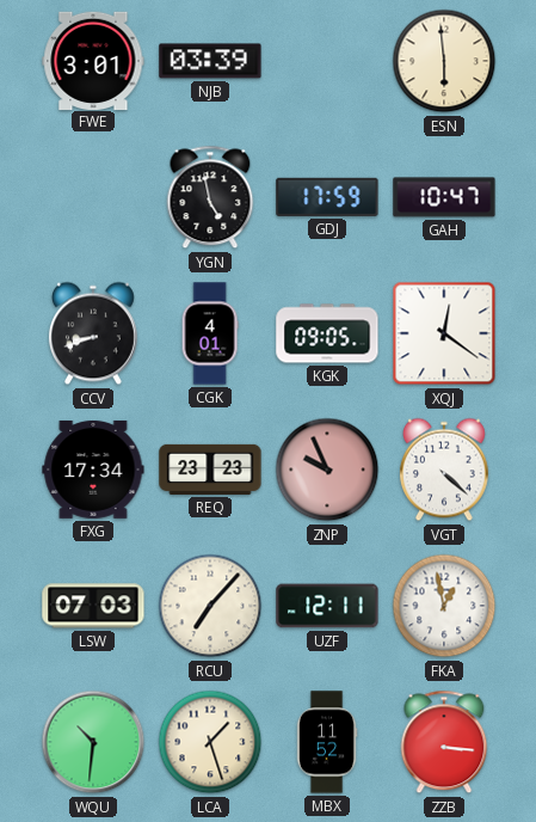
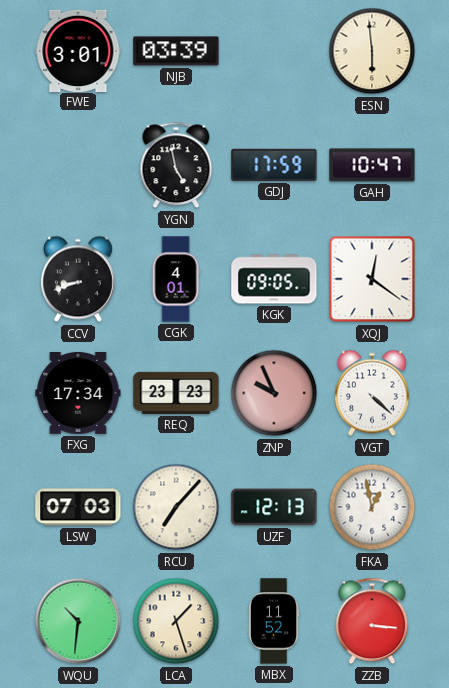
UZF: 12:11 -> 12:13 (274, 507)
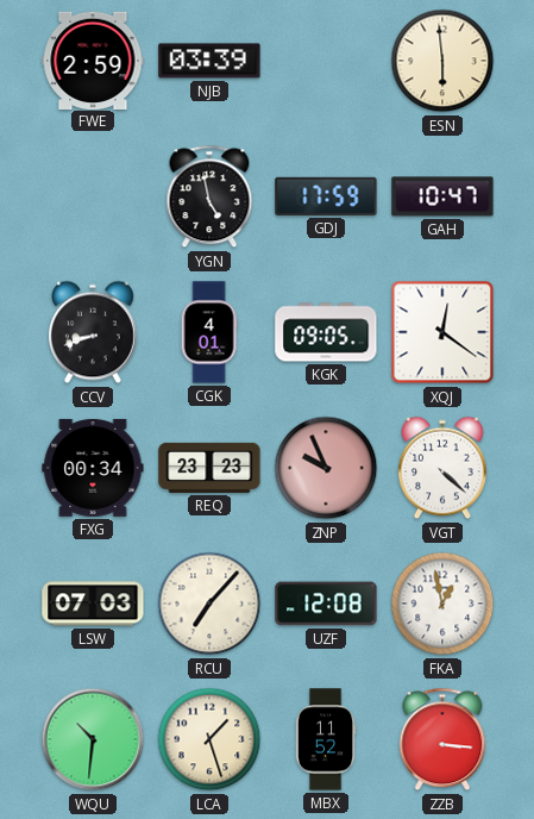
FWE: 3:01 -> 2:59 (93, 60)
FXG: 17:34 -> 00:34 (93, 468)
UZF: 12:13 -> 12:08 (326, 604)
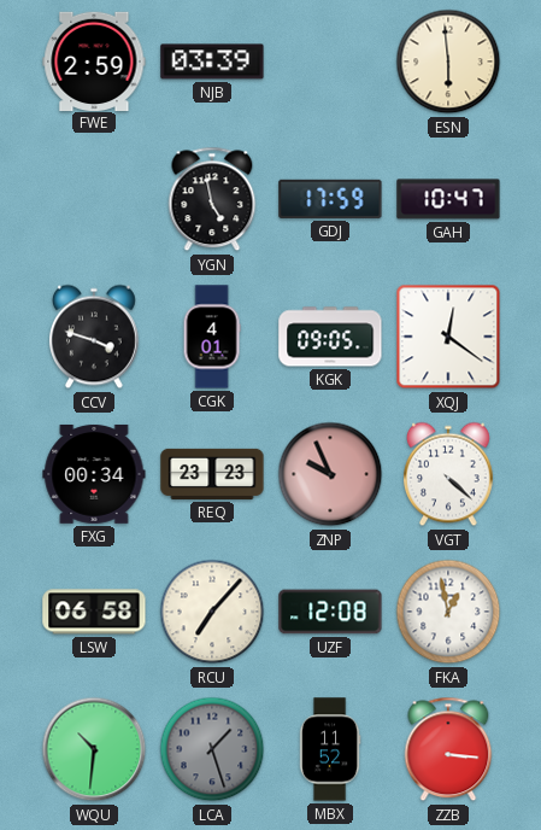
CCV: 8:42 -> 3:48 (94, 337)
LSW: 07:03 -> 06:58 (94, 612)
LCA dial: cream -> grey (212, 749)
